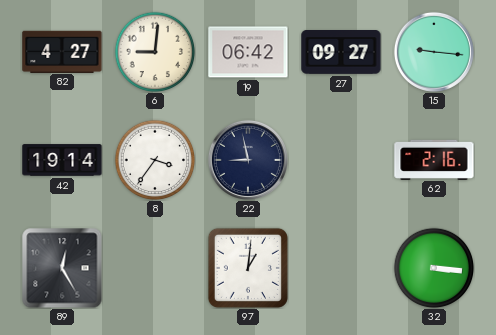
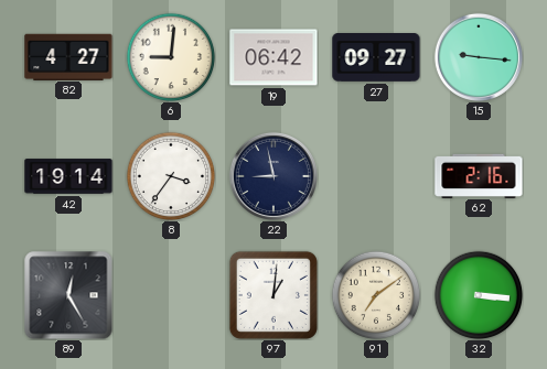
91: none -> 7:09 (376, 295)
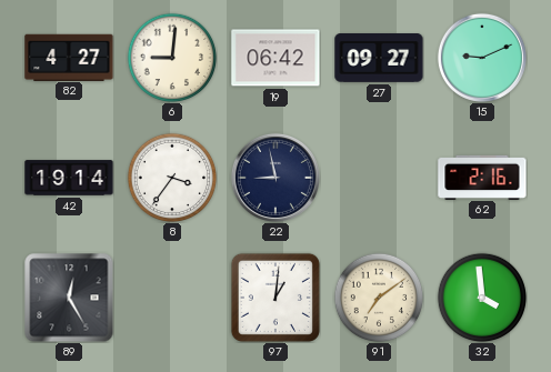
15: 9:16 -> 9:11 (482, 58)
32: 3:16 -> 3:59 (482, 298)
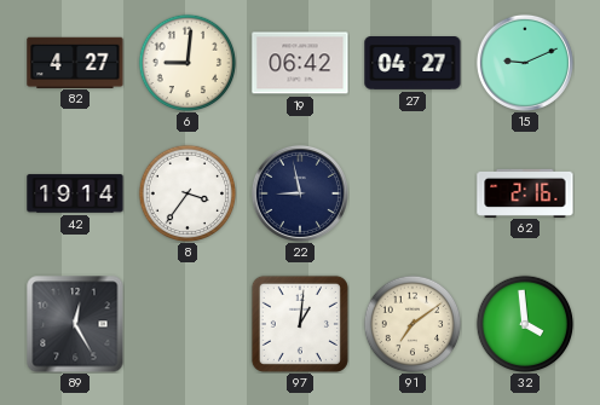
27: 09:27 -> 04:27 (412, 63)
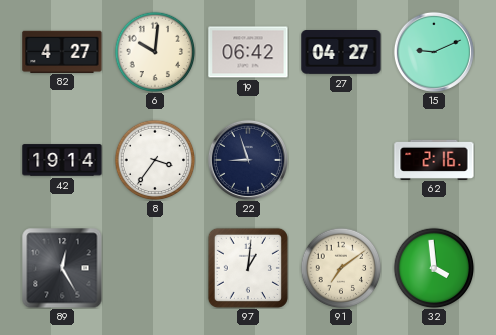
6: 9:01 -> 10:01 (155, 52)
22: 8:58 -> 8:57 (248, 160)
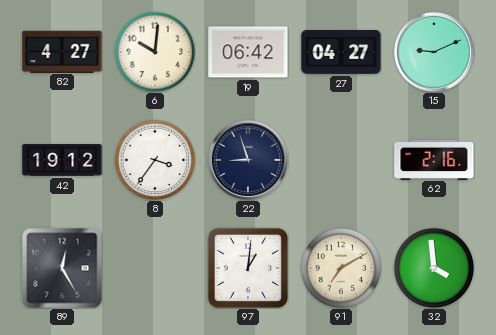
42: 19:14 -> 19:12 (62, 160)
91: 7:09 -> 7:10 (341, 268)
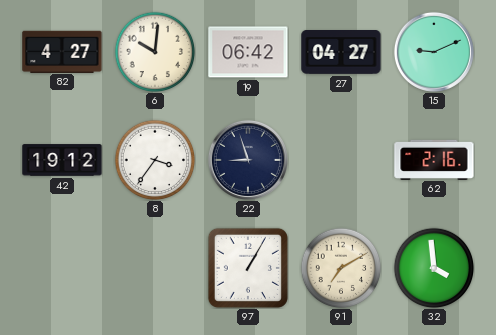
89: 12:25 -> none (62, 268)
97: 1:01 -> 1:05 (248, 268)
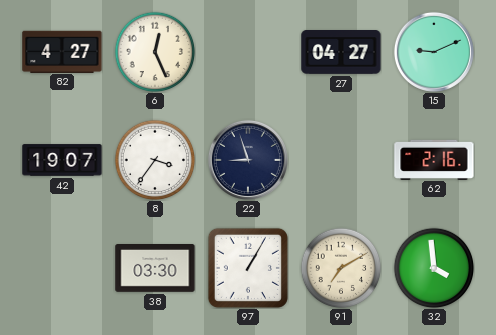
6: 10:01 -> 12:26 (155, 52)
19: 06:42 -> none (248, 52)
42: 19:12 -> 19:07 (62, 160)
38: none -> 03:30 (155, 269)
